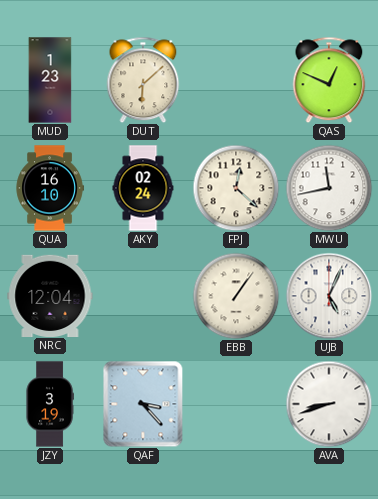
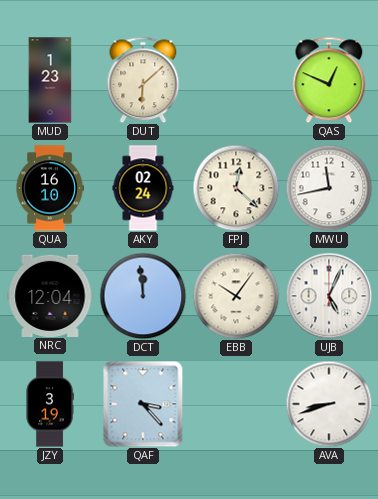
DCT: none -> 11:59 (143, 296)
EBB: 1:06 -> 10:06 (236, 296)
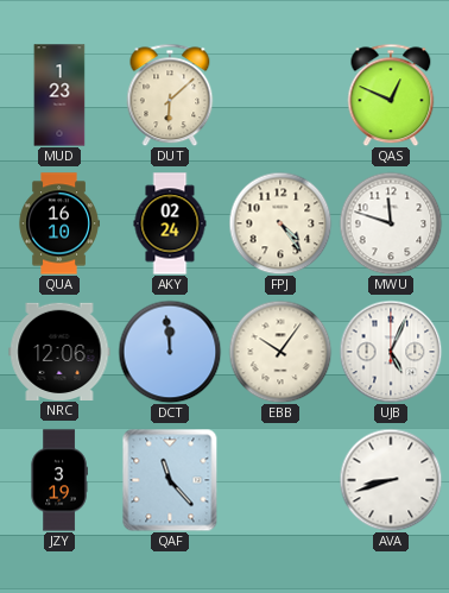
FPJ: 12:22 -> 4:24 (280, 223)
MWU: 11:43 -> 11:48 (391, 223)
NRC: 12:04 -> 12:06 (59, 351)
QAF: 3:23 -> 11:23 (170, 480)
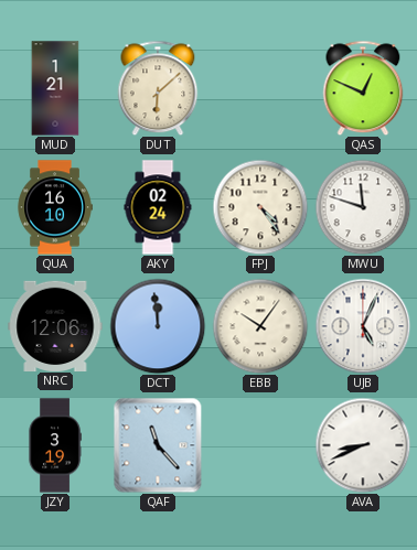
MUD: 1:23 -> 1:21 (55, 88)
AVA: 8:42 -> 8:41 (363, 445)
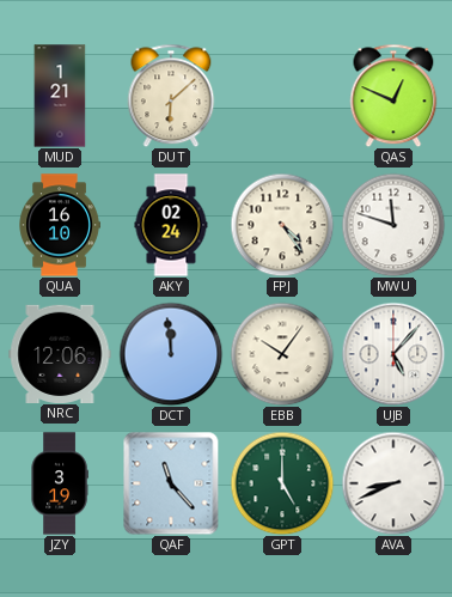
UJB: 5:04 -> 5:07 (393, 354)
GPT: none -> 5:00 (282, 483)
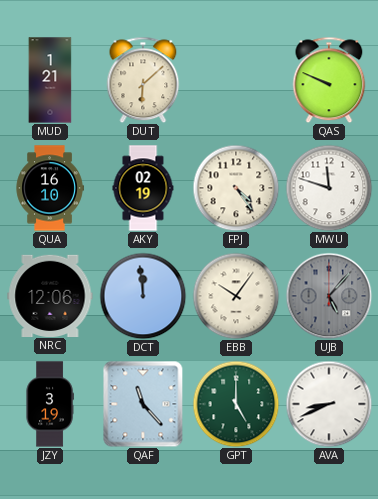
QAS: 12:49 -> 9:49 (329, 80)
AKY: 02:24 -> 02:19 (143, 188)
UJB dial: white -> grey (329, 296)
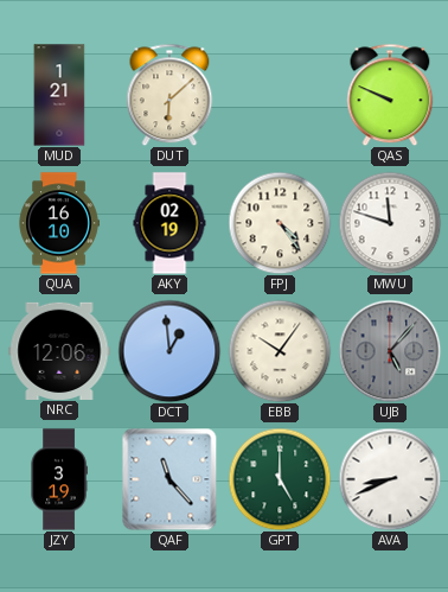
DCT: 11:59 -> 12:59 (169, 351)
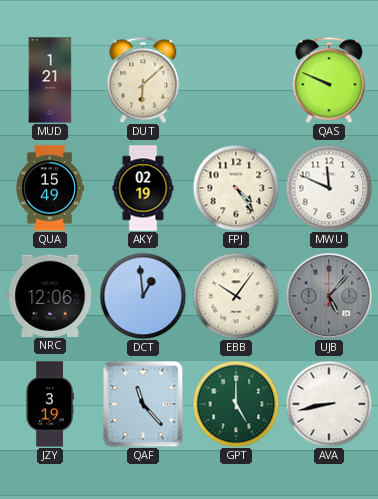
QUA: 16:10 -> 15:49 (50, 188)
MWU: 11:48 -> 11:49 (329, 188)
AVA: 8:41 -> 8:43 (329, 404)
